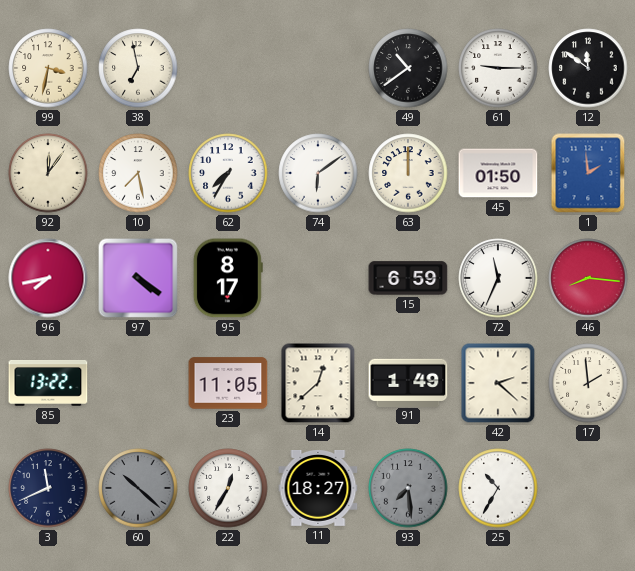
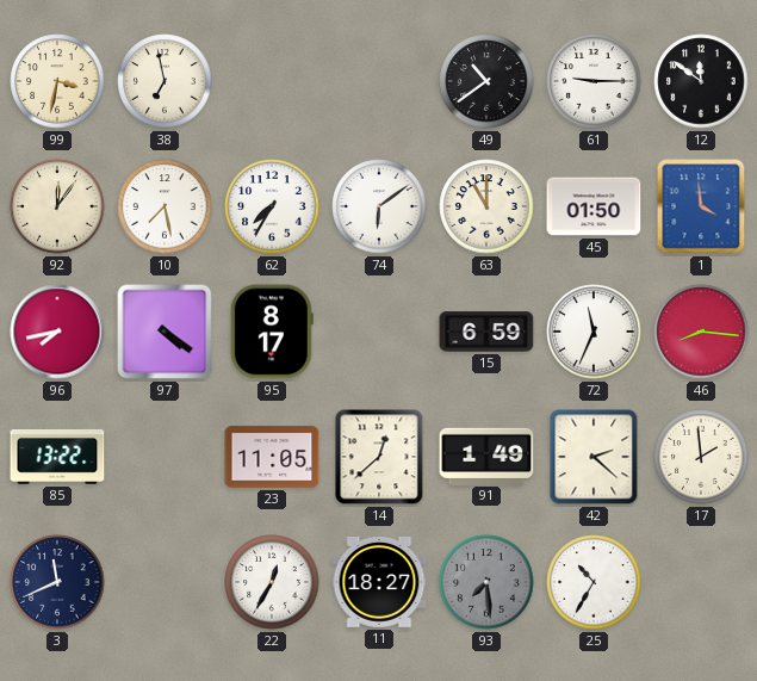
63: 12:00 -> 11:00 (486, 206)
1: 1:59 -> 3:59 (701, 206)
60: 10:22 -> none (138, 488)
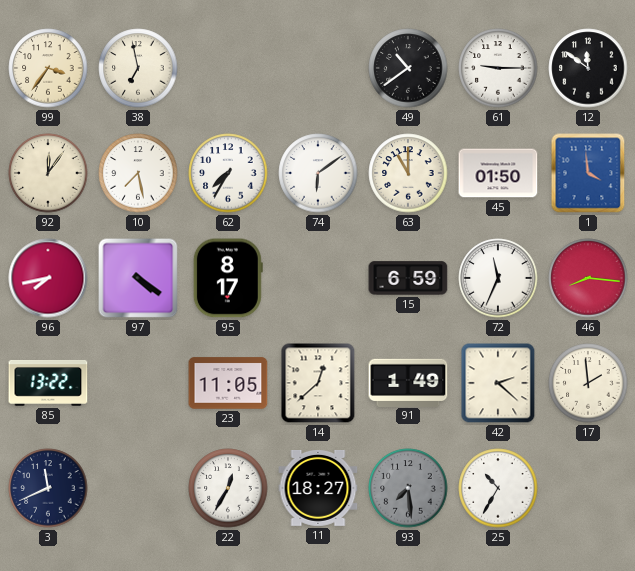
99: 3:32 -> 3:36 (48, 68)
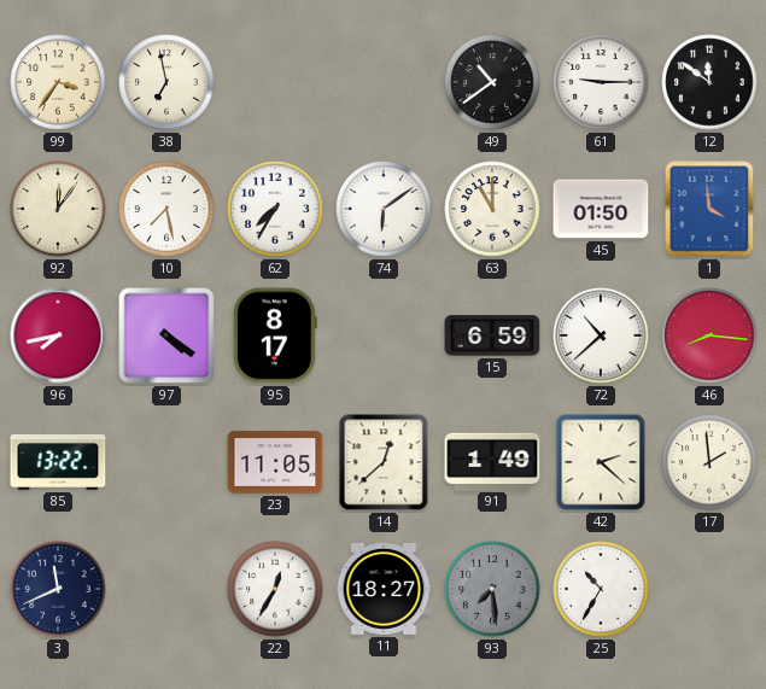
72: 11:34 -> 10:38 (601, 335)
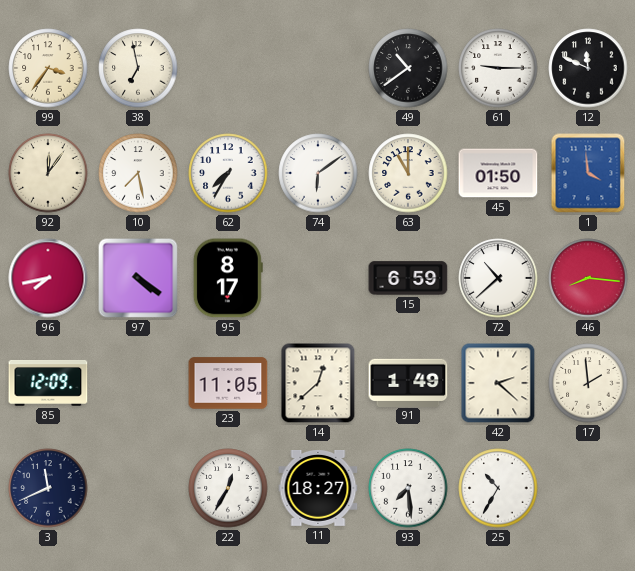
12: 11:51 -> 11:49 (588, 68)
85: 13:22 -> 12:09 (48, 383)
93 dial: grey -> white (408, 488)
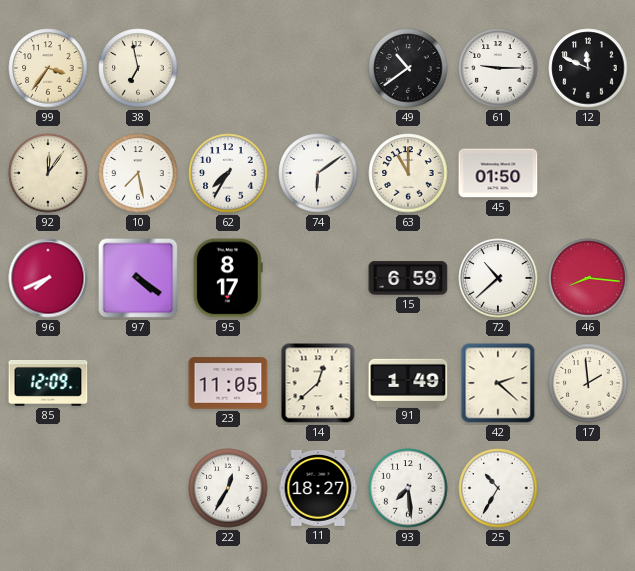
1: 3:59 -> none (588, 173)
96: 7:43 -> 7:41 (48, 278)
3: 11:41 -> none (48, 488)
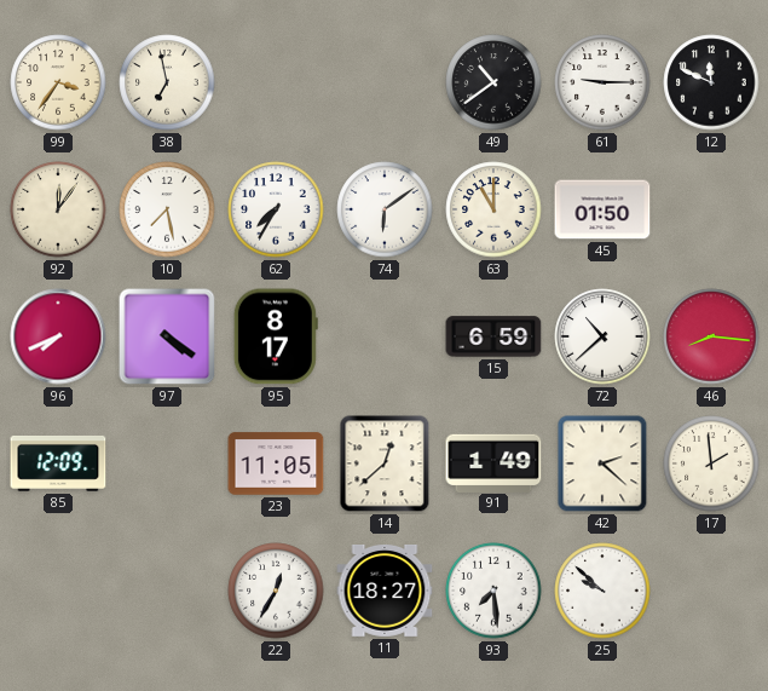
25: 10:35 -> 9:52 (602, 591)
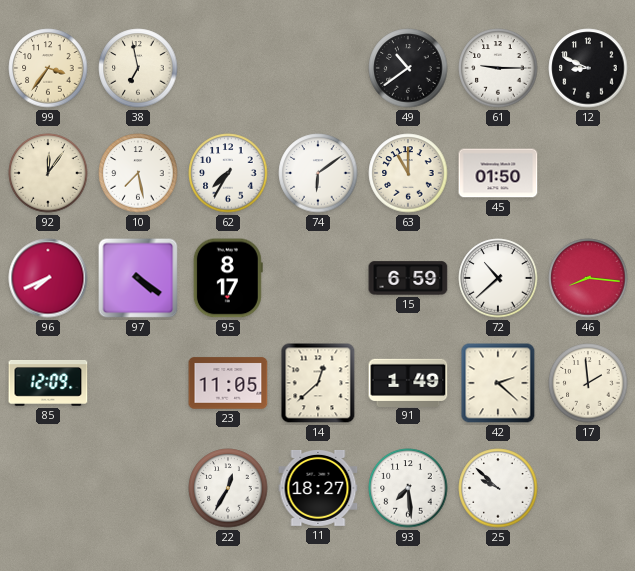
12: 11:49 -> 8:49 (588, 68)
